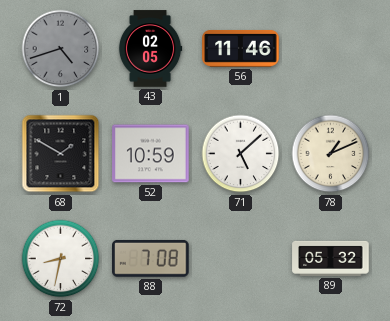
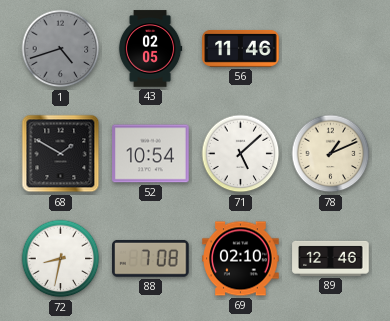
52: 10:59 -> 10:54 (151, 154)
69: none -> 02:10 (241, 259)
89: 05:32 -> 12:46 (331, 258)
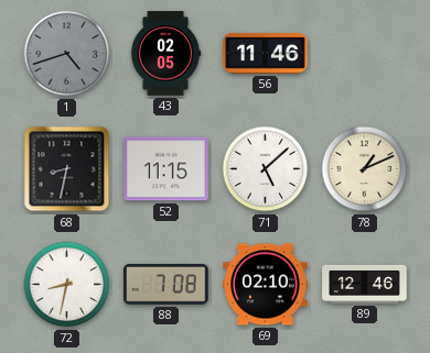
68: 1:50 -> 8:32 (67, 169)
52: 10:54 -> 11:15 (166, 169)
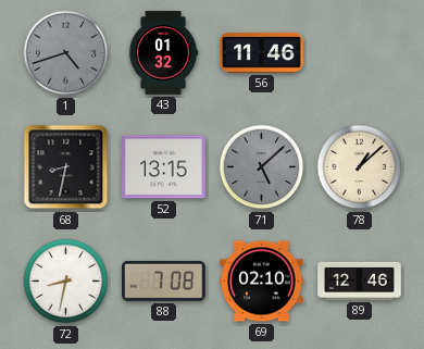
43: 02:05 -> 01:32 (163, 53)
52: 11:15 -> 13:15 (164, 167)
71 dial: white -> grey (262, 167)
78: 1:11 -> 1:08 (360, 167)
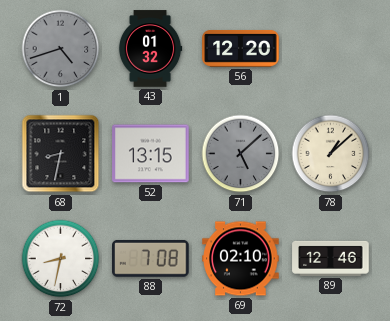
56: 11:46 -> 12:20 (241, 48)
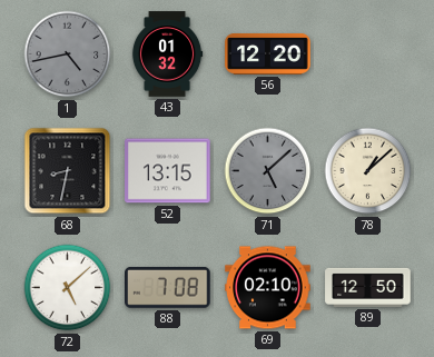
1: 4:42 -> 4:43 (68, 54)
72: 8:32 -> 5:08 (68, 288)
89: 12:46 -> 12:50 (368, 287)
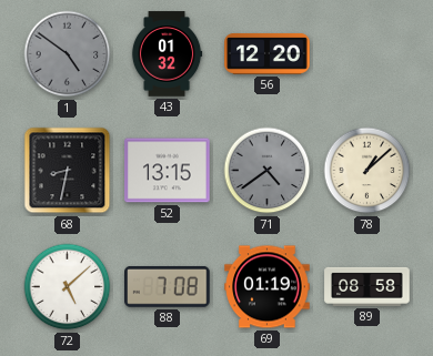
1: 4:43 -> 4:51 (68, 54)
71: 5:08 -> 4:39 (268, 171)
69: 02:10 -> 01:19 (268, 287)
89: 12:50 -> 08:58 (367, 286)
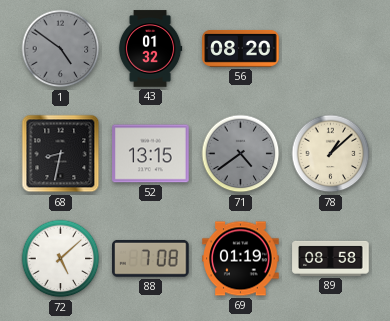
56: 12:20 -> 08:20 (241, 48)
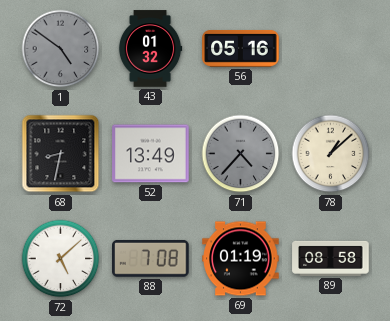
56: 08:20 -> 05:16 (241, 48)
52: 13:15 -> 13:49 (151, 154)
71: 4:39 -> 4:37 (241, 154)
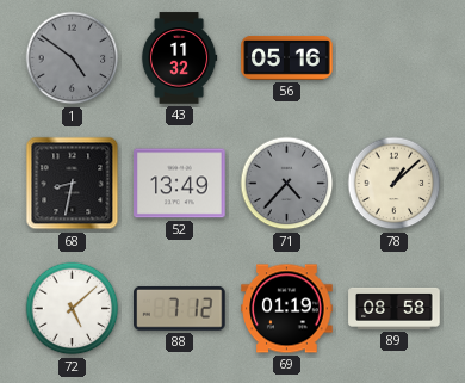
43: 01:32 -> 11:32 (179, 58)
88: 7:08 -> 7:12 (180, 308)
